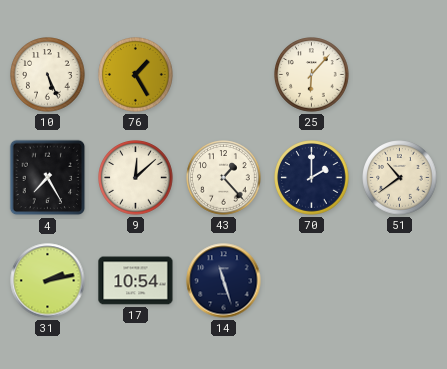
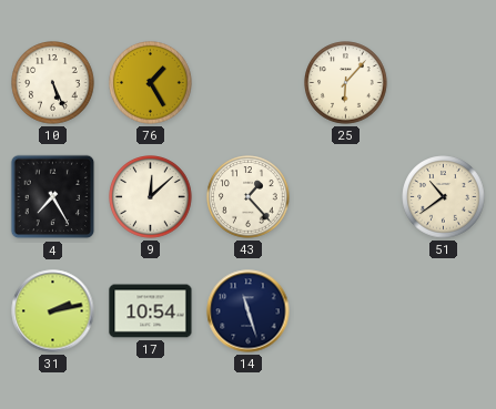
70: 2:00 -> none (312, 178)
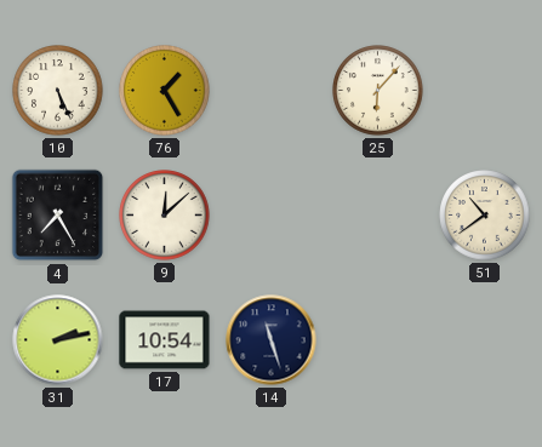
43: 1:23 -> none (249, 197)
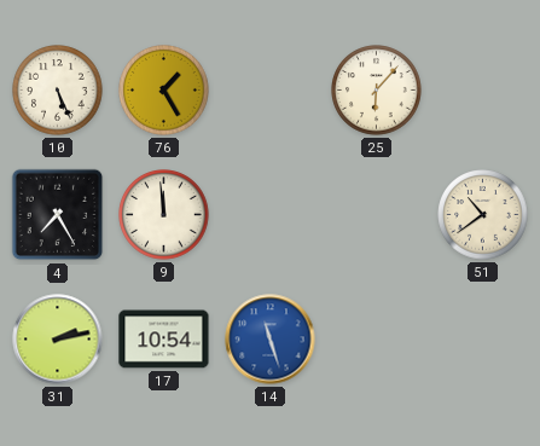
9: 12:08 -> 11:59 (164, 215)
14 dial: navy -> blue (271, 340)
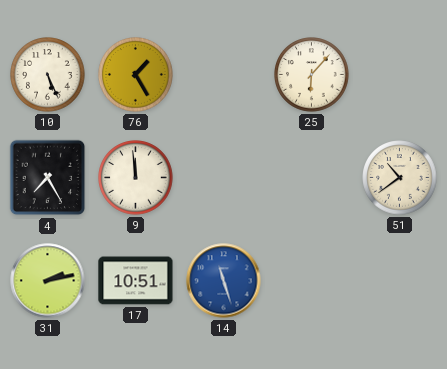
17: 10:54 -> 10:51 (136, 281)
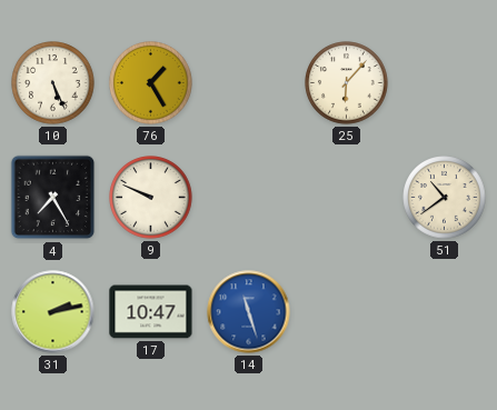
9: 11:59 -> 9:49 (151, 198)
17: 10:51 -> 10:47 (151, 312)
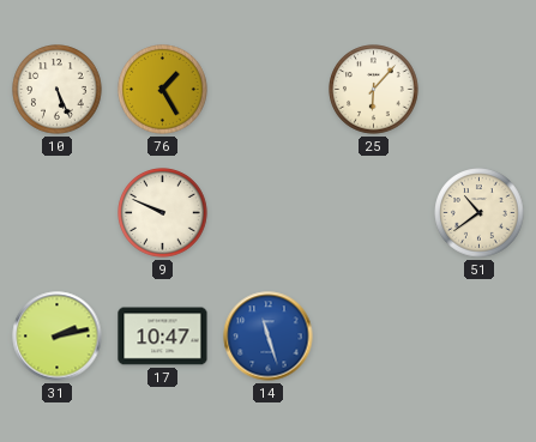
4: 7:25 -> none (53, 198)
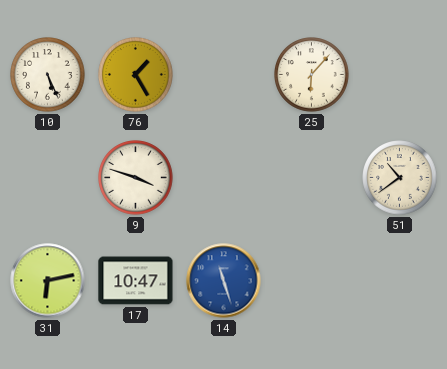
9: 9:49 -> 3:48 (136, 178)
31: 2:13 -> 6:13 (48, 281)
